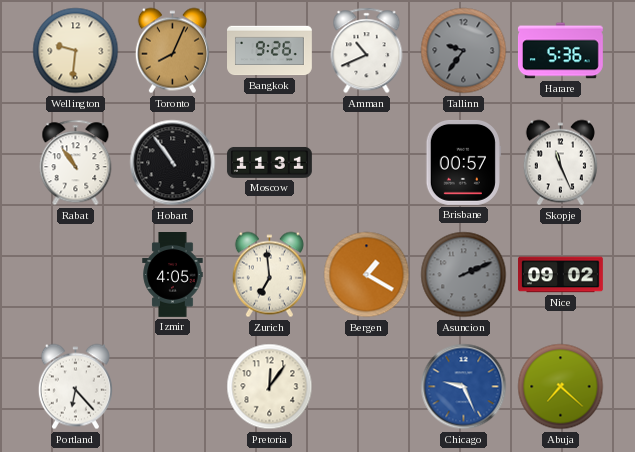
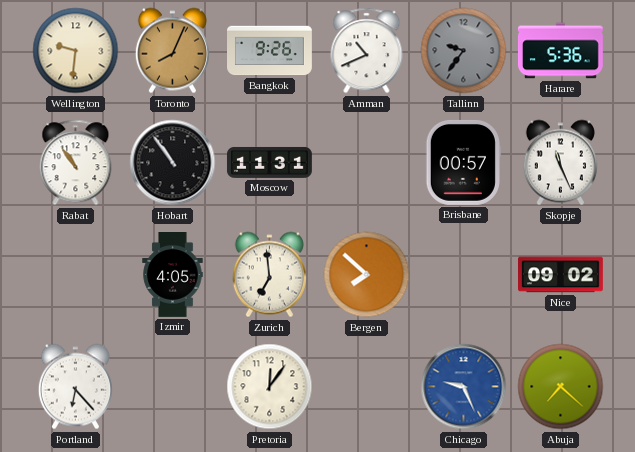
Bergen: 1:20 -> 7:52 (367, 275)
Asuncion: 2:11 -> none (464, 275)
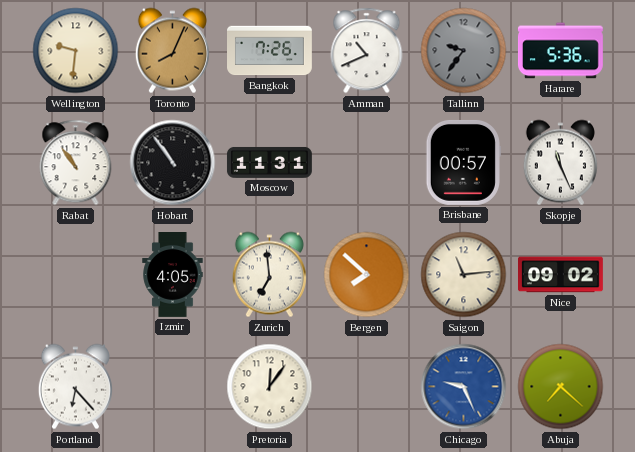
Bangkok: 9:26 -> 7:26 (270, 51)
Saigon: none -> 11:14 (464, 275)
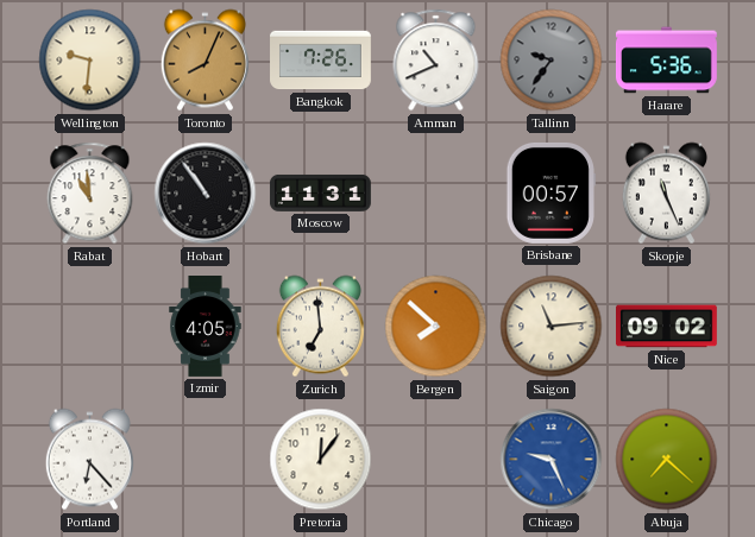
Rabat: 10:54 -> 10:59 (90, 194)
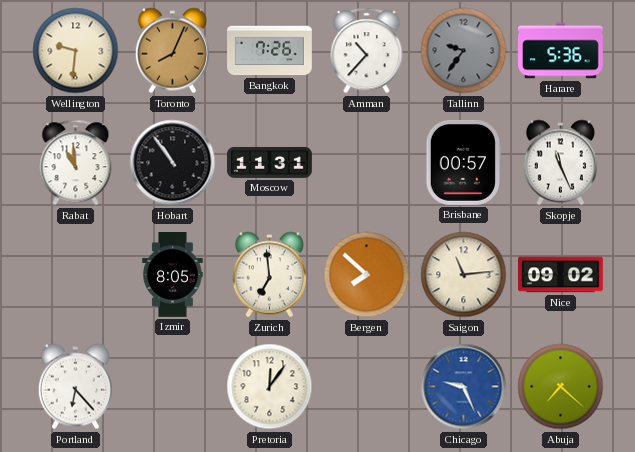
Amman: 10:41 -> 10:37 (367, 51)
Izmir: 4:05 -> 8:05 (173, 275)
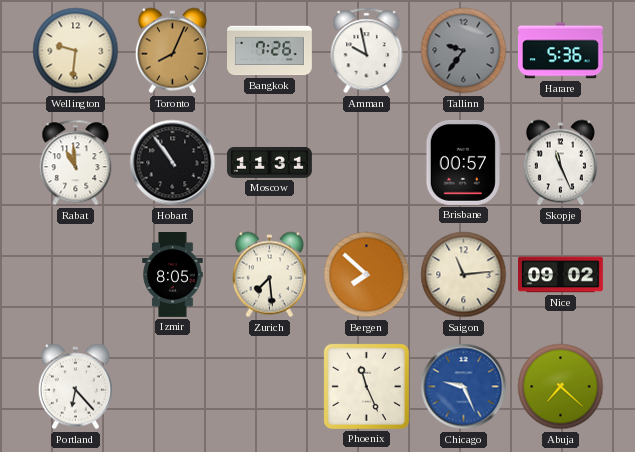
Amman: 10:37 -> 9:58 (367, 51)
Zurich: 6:59 -> 7:29 (269, 275)
Pretoria: 12:06 -> none (270, 387)
Phoenix: none -> 11:26 (366, 386)
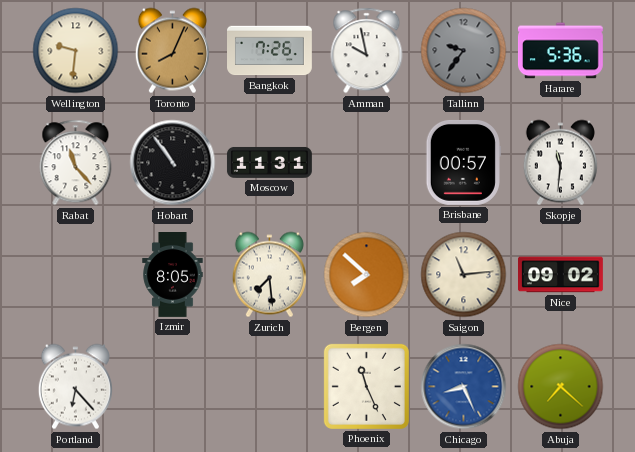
Rabat: 10:59 -> 11:23 (76, 163)
Skopje: 11:26 -> 11:31 (560, 163)
Chicago: 9:26 -> 8:26 (464, 387)
